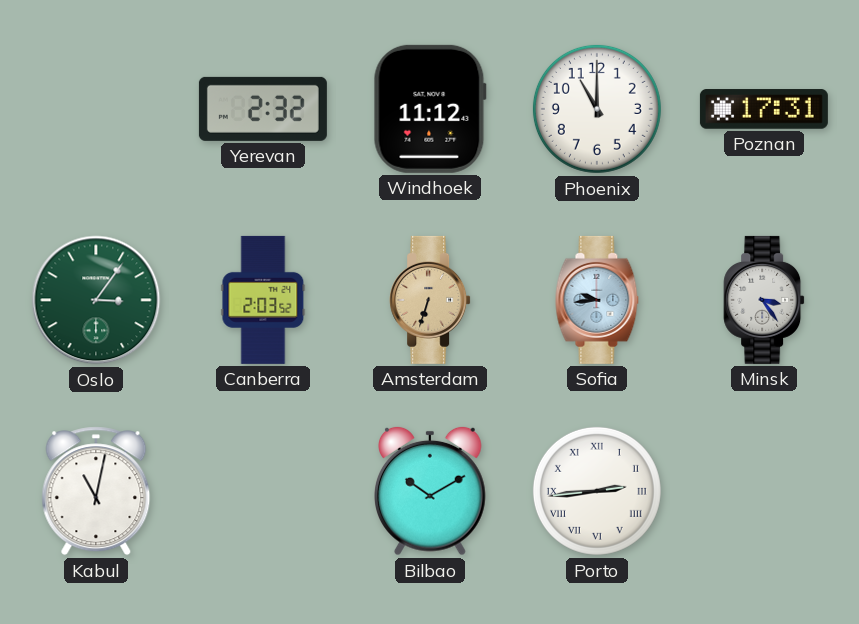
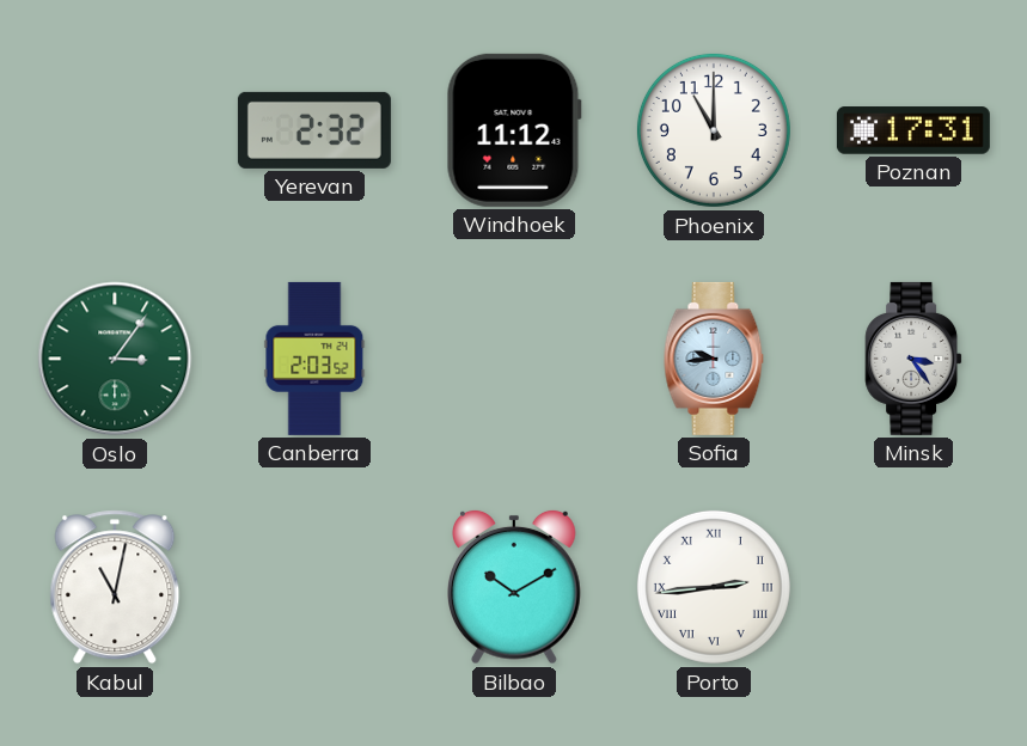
Amsterdam: 6:33 -> none (430, 300)
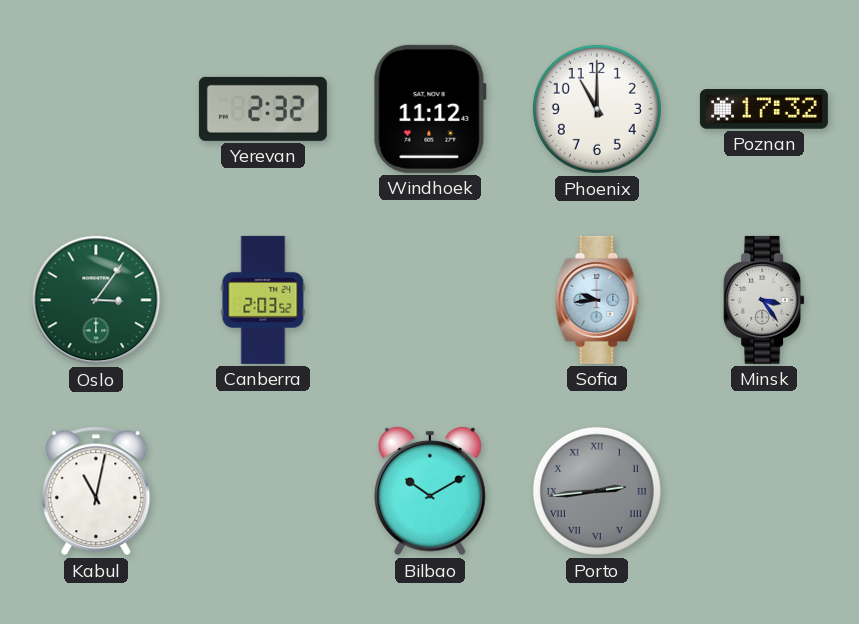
Poznan: 17:31 -> 17:32 (764, 109)
Porto dial: white -> grey (597, 491)
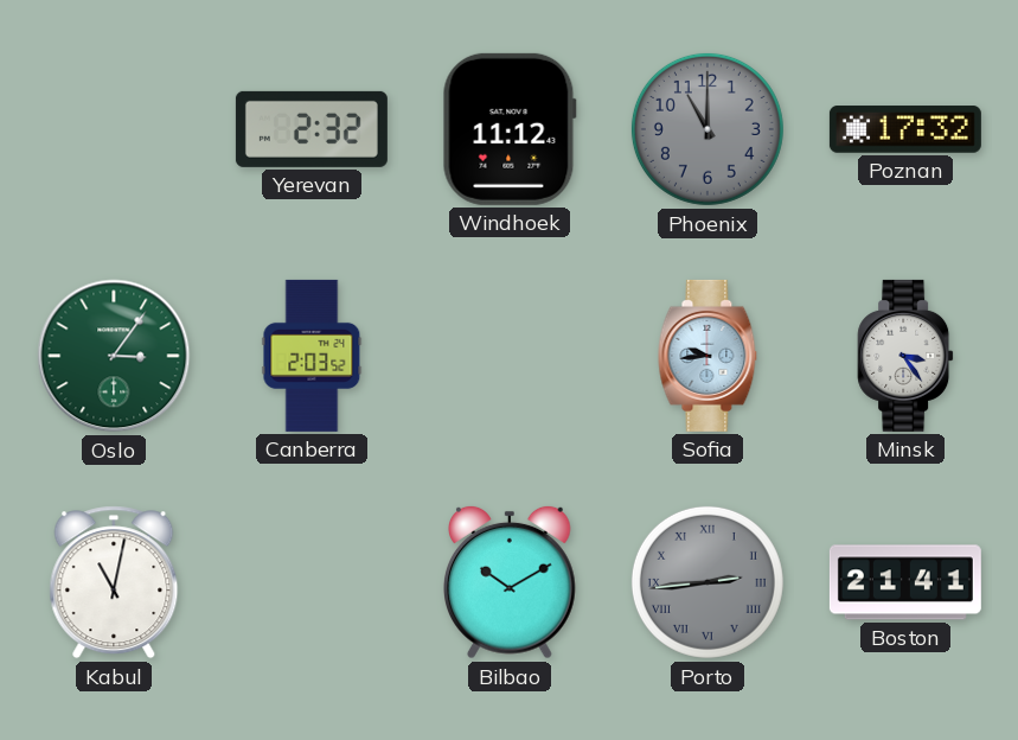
Phoenix dial: white -> grey (708, 129)
Boston: none -> 21:41 (905, 582)
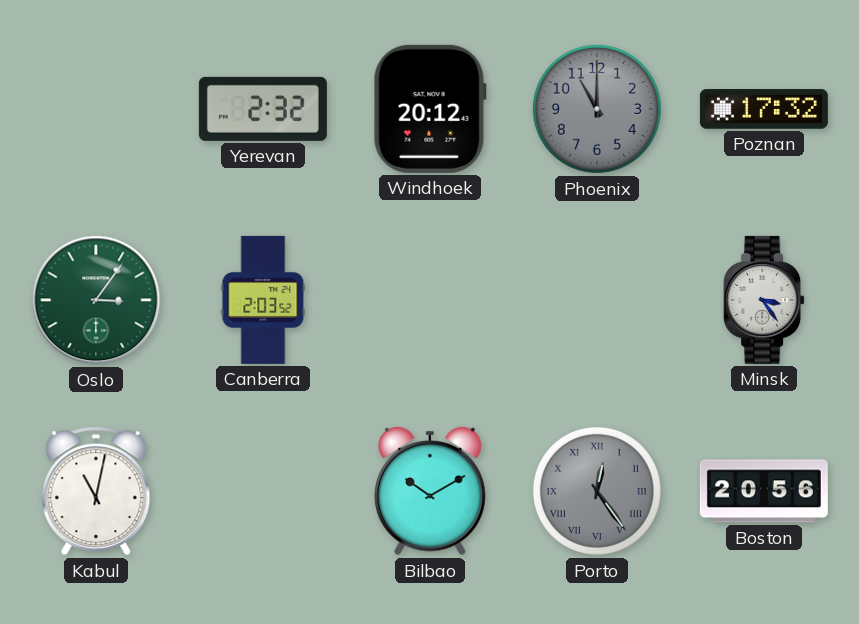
Windhoek: 11:12 -> 20:12 (430, 109)
Sofia: 9:44 -> none (708, 356)
Porto: 2:44 -> 12:24 (597, 491)
Boston: 21:41 -> 20:56 (764, 491)
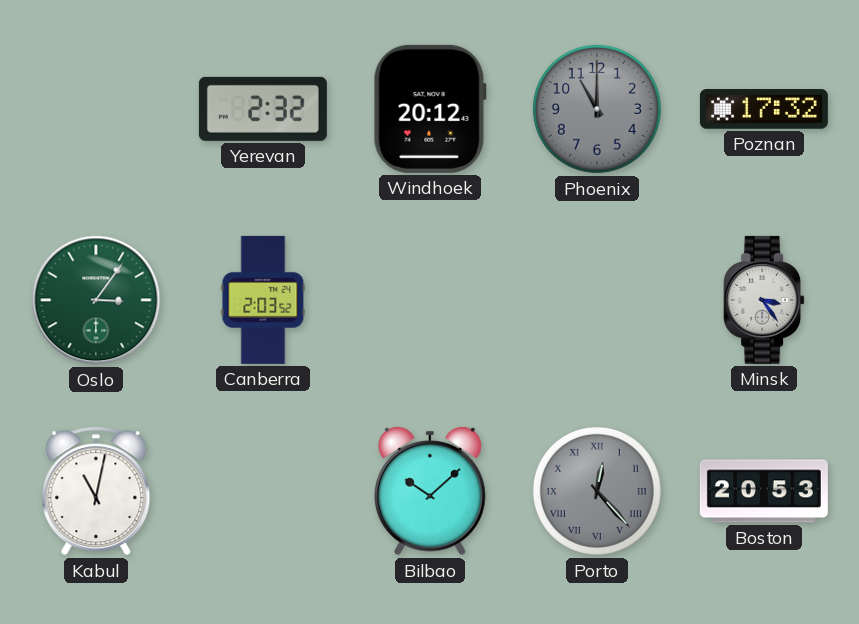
Bilbao: 10:10 -> 10:08 (431, 491)
Porto: 12:24 -> 12:23 (597, 491)
Boston: 20:56 -> 20:53 (764, 491)
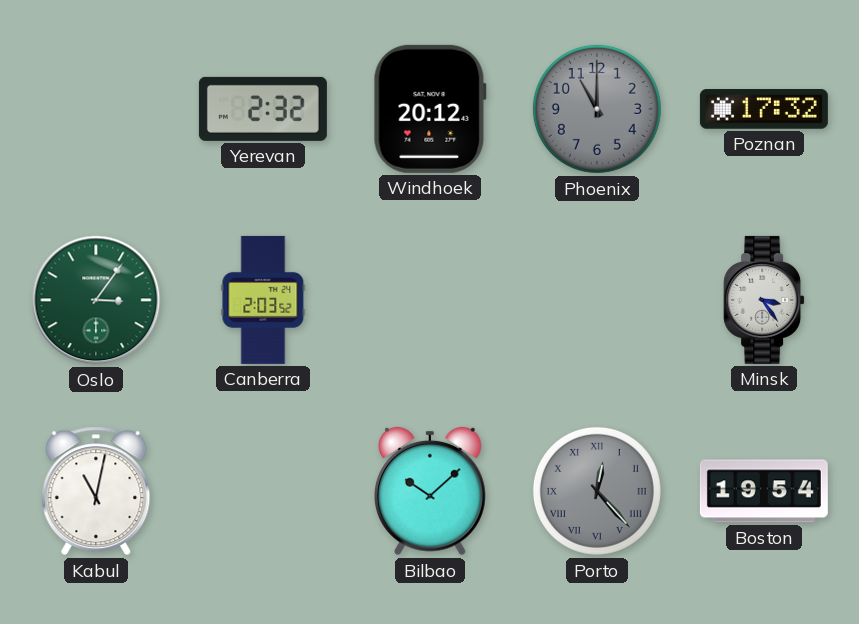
Boston: 20:53 -> 19:54 (764, 491)
